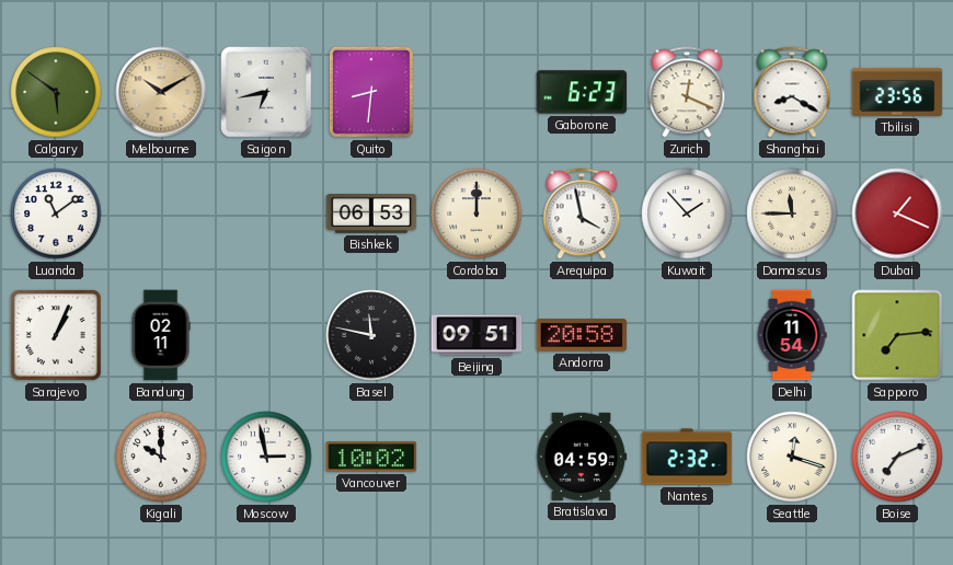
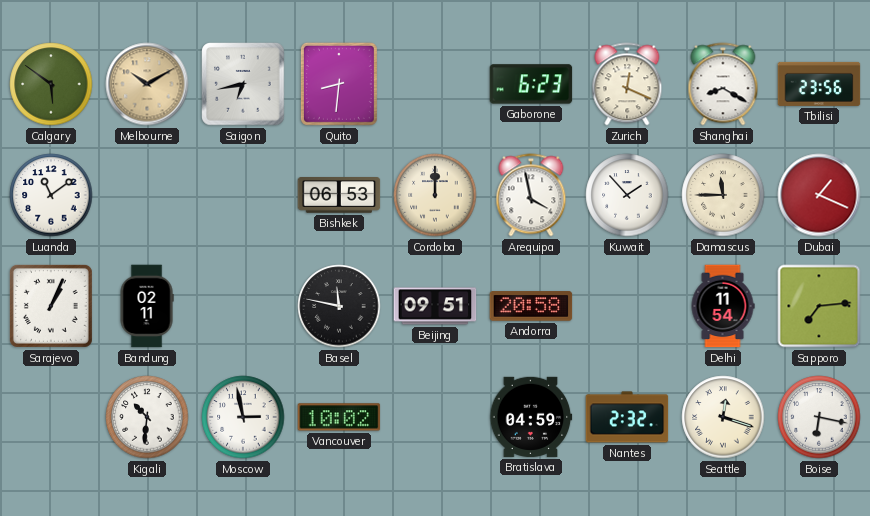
Kigali: 10:00 -> 10:31 (147, 417)
Boise: 7:11 -> 6:17 (819, 417)
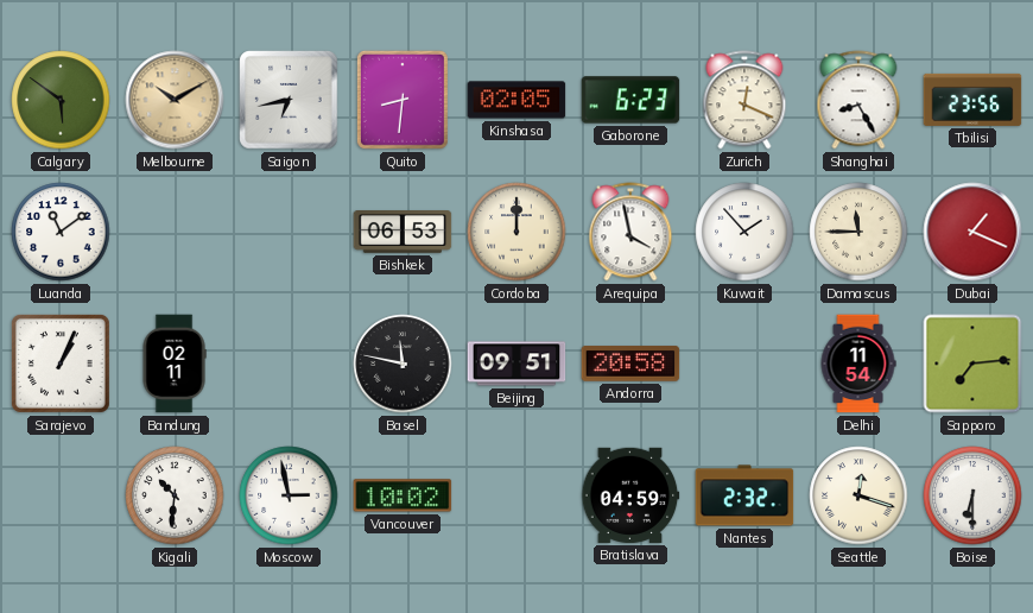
Kinshasa: none -> 02:05 (516, 100)
Shanghai: 8:20 -> 8:25 (858, 100)
Boise: 6:17 -> 6:30 (972, 495)
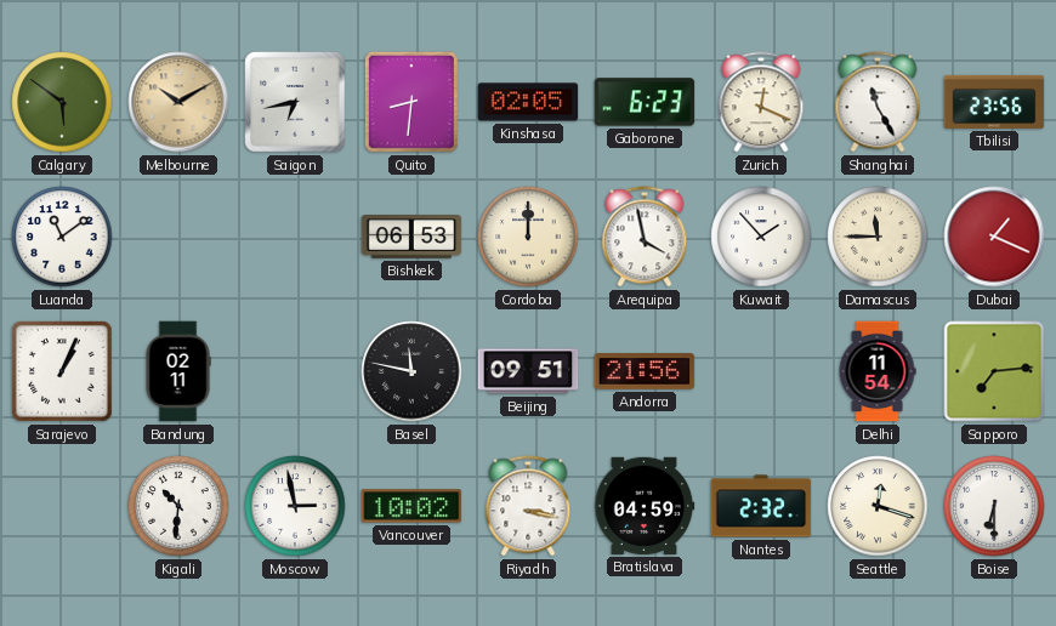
Shanghai: 8:25 -> 11:25 (878, 102)
Andorra: 20:58 -> 21:56 (645, 371)
Riyadh: none -> 3:17 (528, 506)
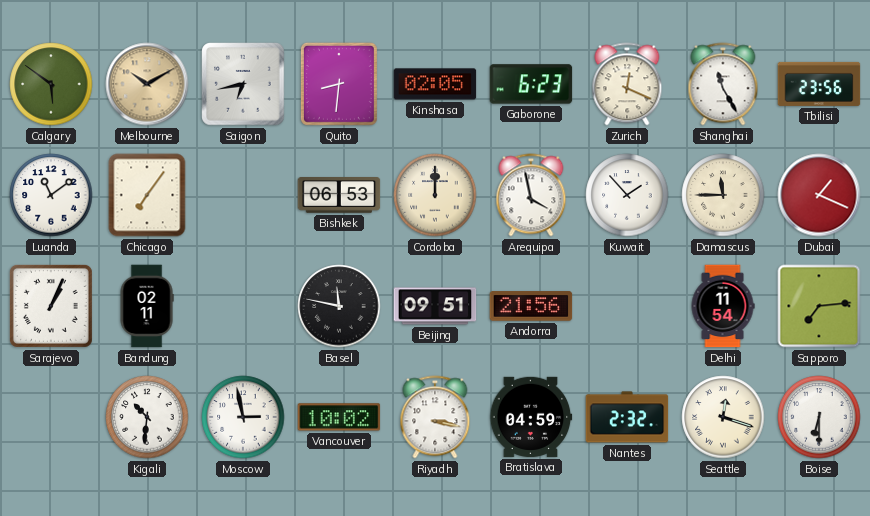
Chicago: none -> 7:06 (147, 195)
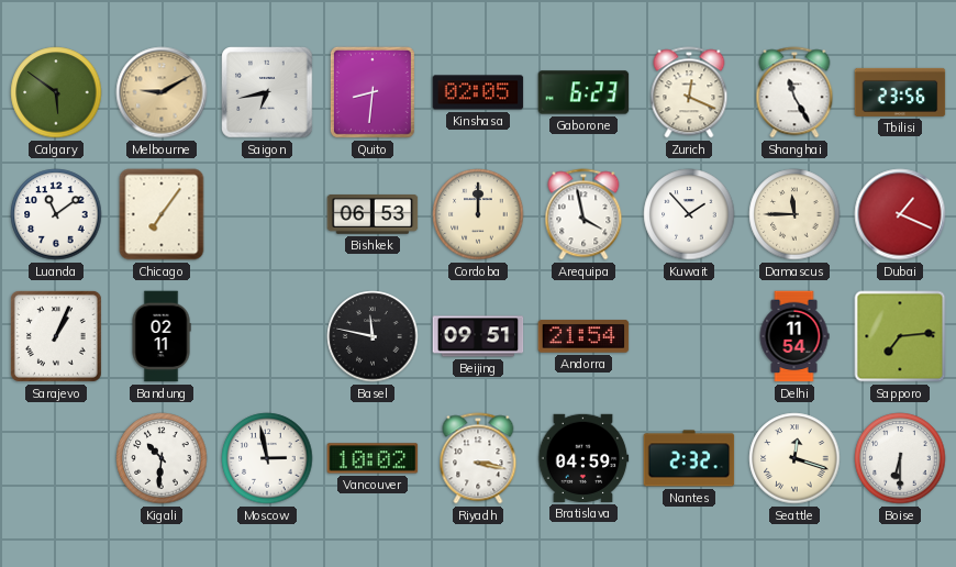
Melbourne: 10:10 -> 9:10 (162, 92)
Andorra: 21:56 -> 21:54 (583, 336)
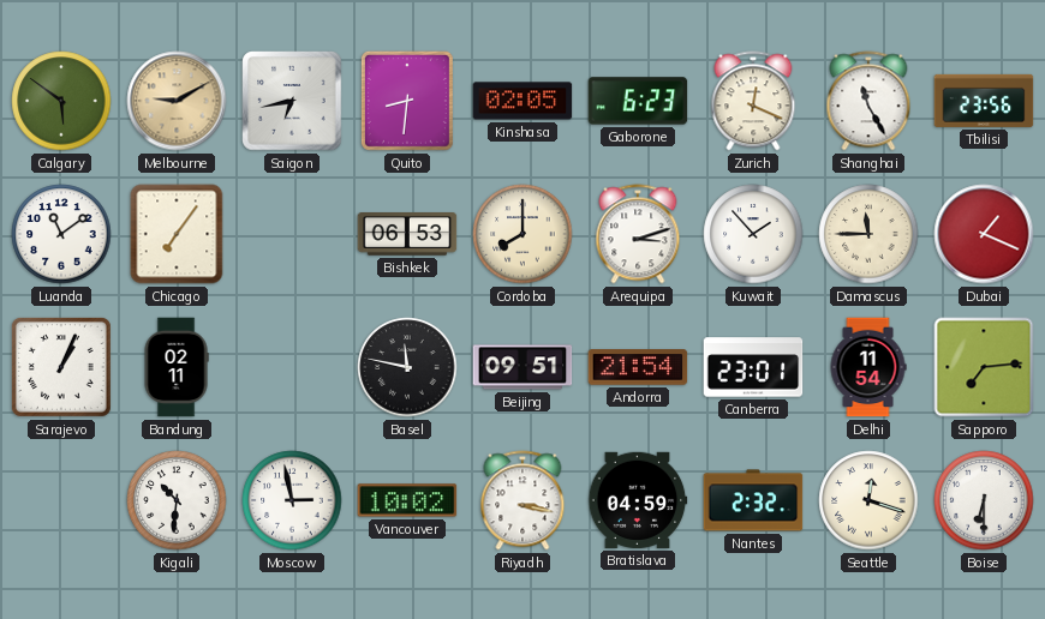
Cordoba: 12:00 -> 8:00 (522, 234)
Arequipa: 3:58 -> 3:12 (638, 234)
Canberra: none -> 23:01 (753, 367)
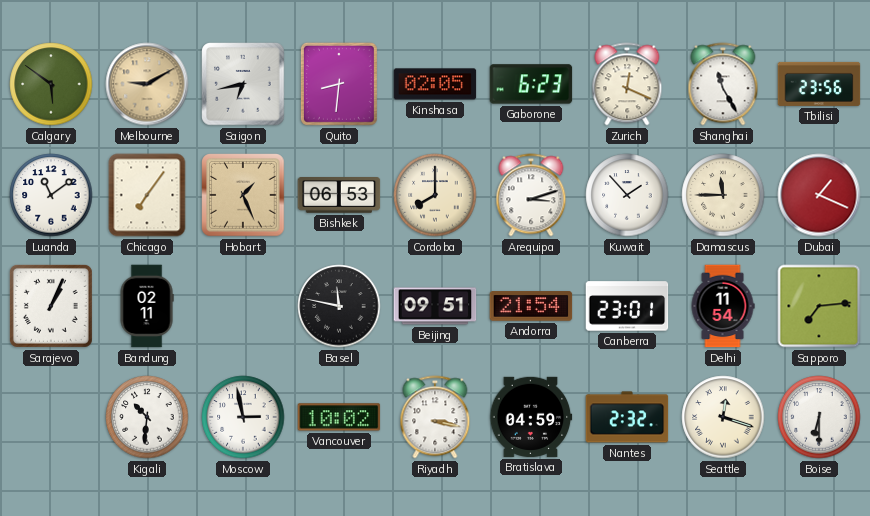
Hobart: none -> 1:26 (243, 195)
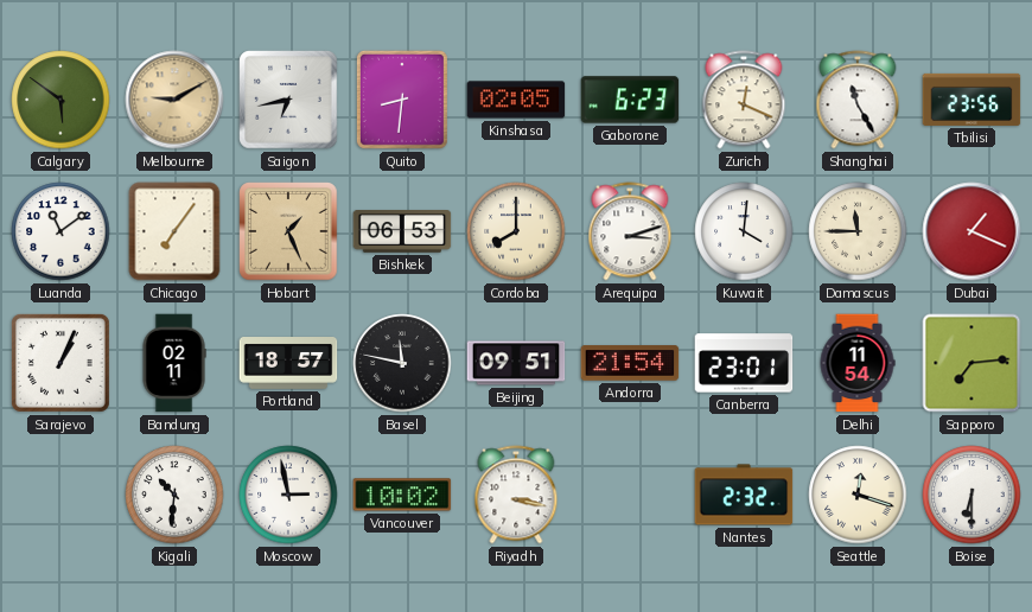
Kuwait: 1:53 -> 4:01 (744, 231)
Portland: none -> 18:57 (288, 364)
Bratislava: 04:59 -> none (531, 417)
